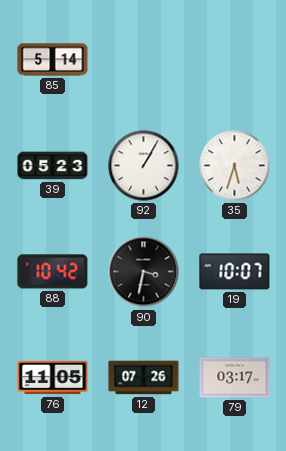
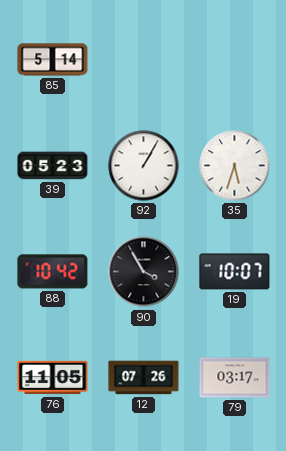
90: 3:32 -> 3:55 (144, 272)
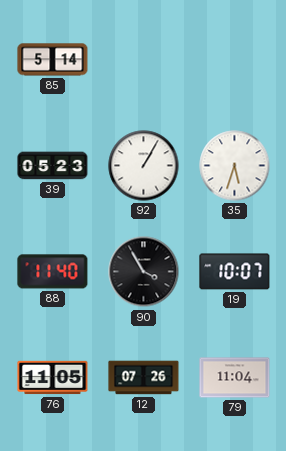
88: 10:42 -> 11:40 (53, 272)
79: 03:17 -> 11:04 (235, 378)
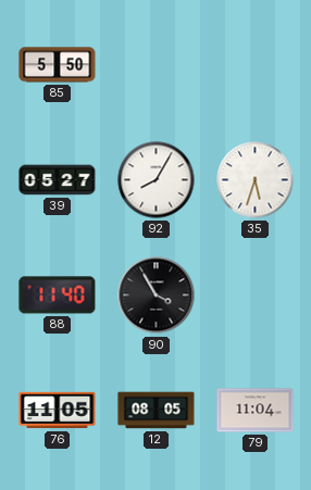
85: 5:14 -> 5:50 (58, 65)
39: 05:23 -> 05:27 (58, 180)
92: 1:05 -> 8:05 (157, 180)
19: 10:07 -> none (235, 272)
12: 07:26 -> 08:05 (157, 411)
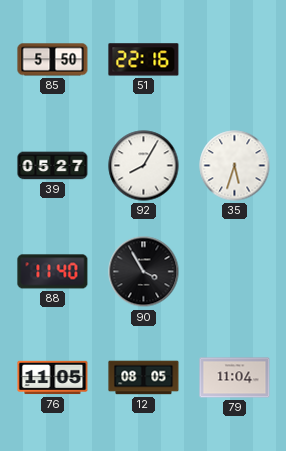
51: none -> 22:16 (144, 60)
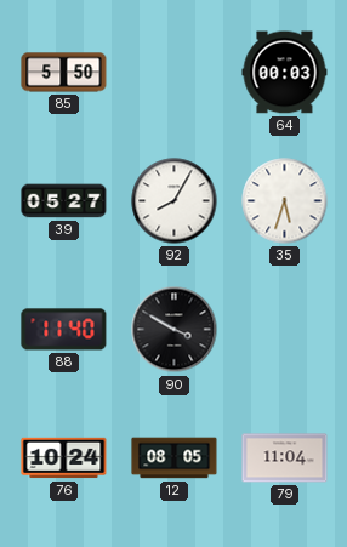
51: 22:16 -> none (144, 60)
64: none -> 00:03 (285, 73)
90: 3:55 -> 3:50 (175, 330)
76: 11:05 -> 10:24 (64, 458)
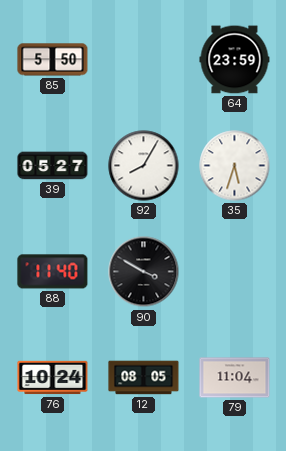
64: 00:03 -> 23:59 (235, 60)
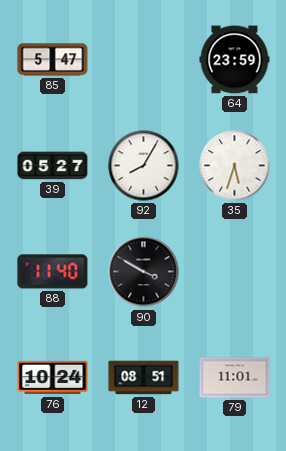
85: 5:50 -> 5:47 (53, 60)
12: 08:05 -> 08:51 (144, 378)
79: 11:04 -> 11:01 (235, 378)
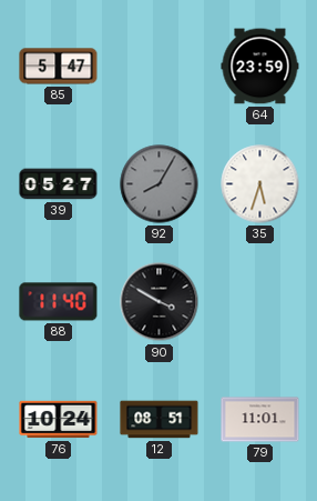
92 dial: white -> grey (160, 184)
